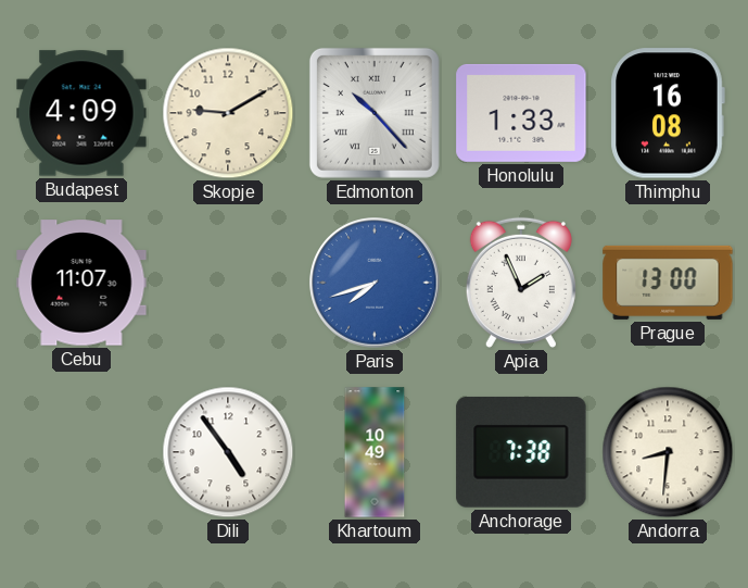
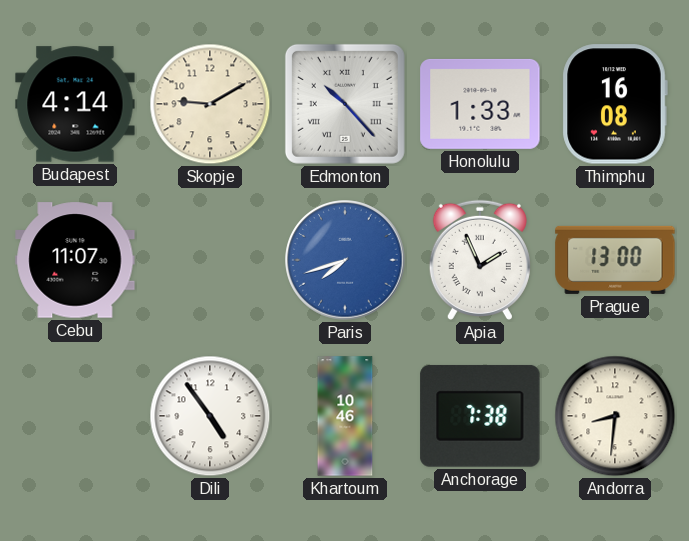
Budapest: 4:09 -> 4:14 (75, 104)
Khartoum: 10:49 -> 10:46 (345, 416)
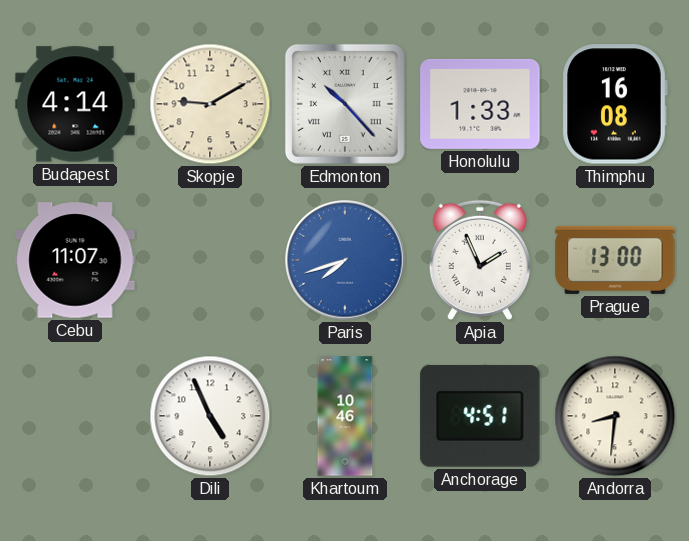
Dili: 4:54 -> 4:56 (210, 416)
Anchorage: 7:38 -> 4:51 (480, 416)
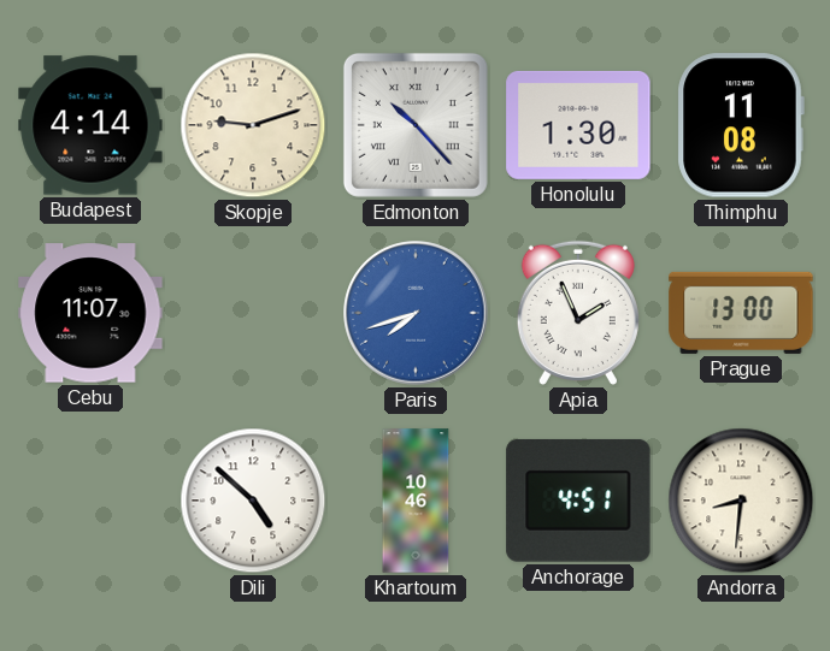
Skopje: 9:10 -> 9:12 (253, 125)
Honolulu: 1:33 -> 1:30 (578, 125)
Thimphu: 16:08 -> 11:08 (741, 125)
Dili: 4:56 -> 4:52 (253, 501)
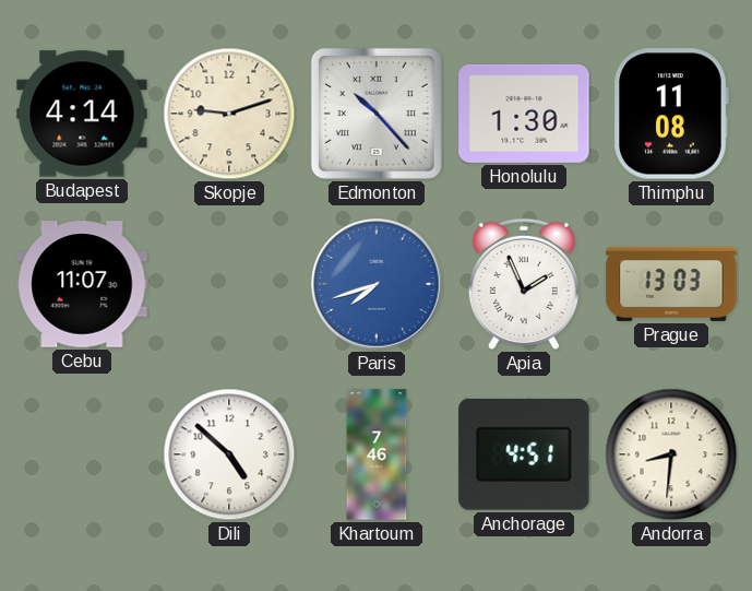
Prague: 13:00 -> 13:03 (671, 284)
Khartoum: 10:46 -> 7:46 (377, 454)
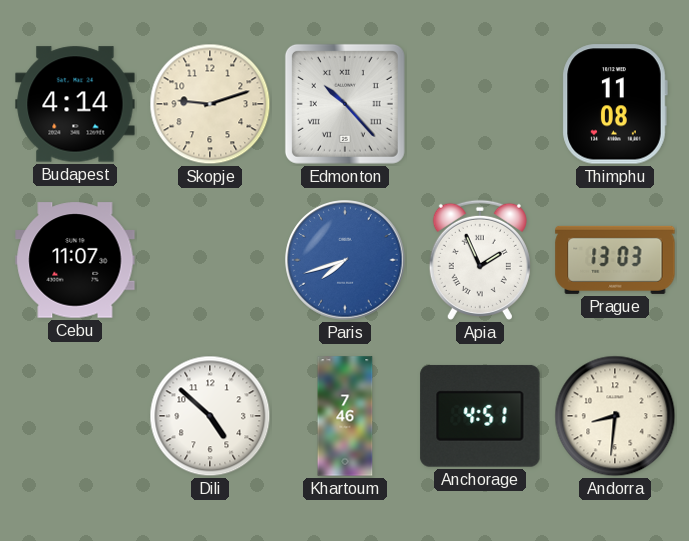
Honolulu: 1:30 -> none (524, 114)
